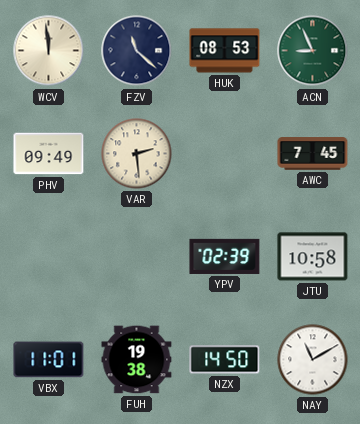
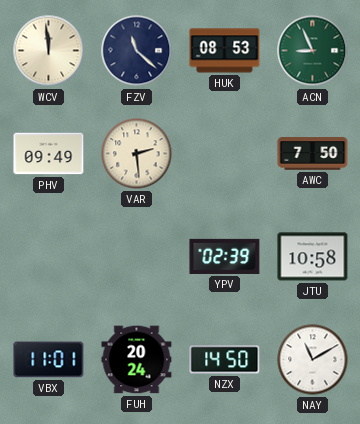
AWC: 7:45 -> 7:50 (313, 154)
FUH: 19:38 -> 20:24 (137, 360)
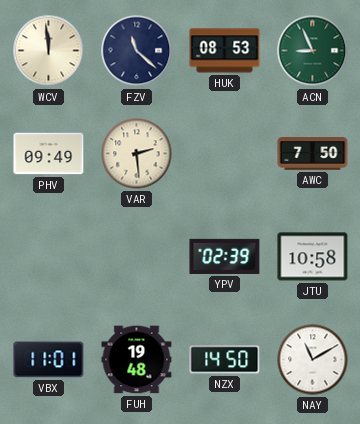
FUH: 20:24 -> 19:48 (137, 360)
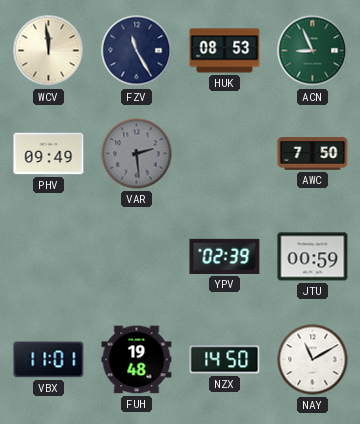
FZV: 11:22 -> 11:25 (137, 51)
VAR dial: cream -> grey (137, 154)
JTU: 10:58 -> 00:59 (313, 257)
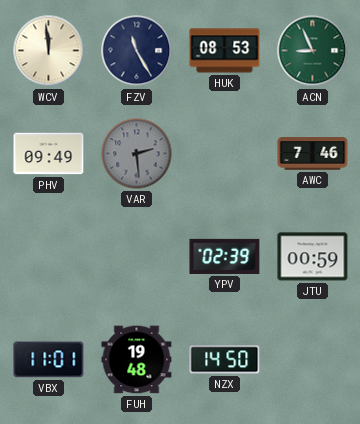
AWC: 7:50 -> 7:46 (313, 154)
NAY: 11:10 -> none (313, 360)
